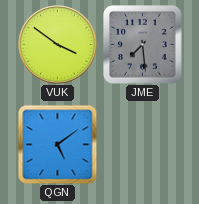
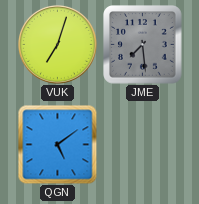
VUK: 3:51 -> 7:03 (57, 44)
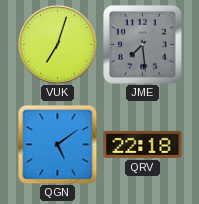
QRV: none -> 22:18 (143, 144)
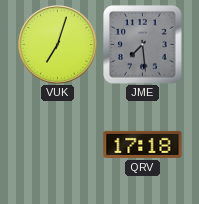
QGN: 5:09 -> none (57, 144)
QRV: 22:18 -> 17:18 (143, 144)
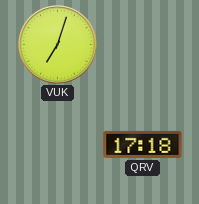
JME: 7:29 -> none (143, 45)
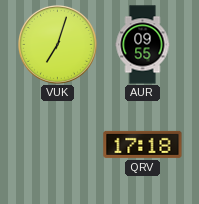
AUR: none -> 09:55 (143, 45)
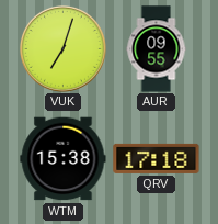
WTM: none -> 15:38 (64, 159)
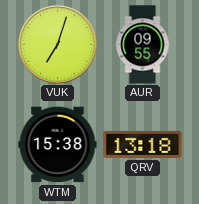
QRV: 17:18 -> 13:18 (143, 144)
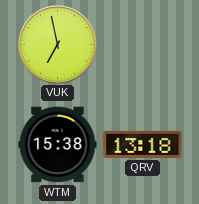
VUK: 7:03 -> 6:58 (57, 44)
AUR: 09:55 -> none (143, 45)
